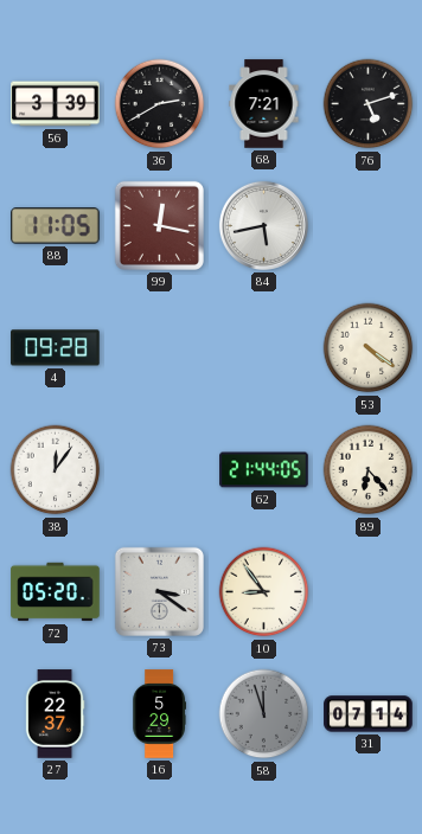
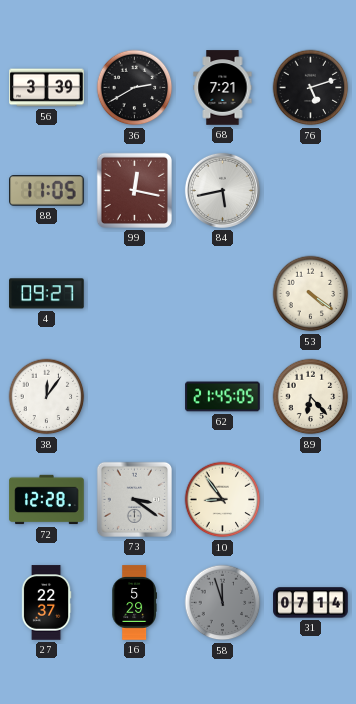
4: 09:28 -> 09:27 (47, 294)
62: 21:44 -> 21:45 (223, 397)
72: 05:20 -> 12:28 (47, 500)
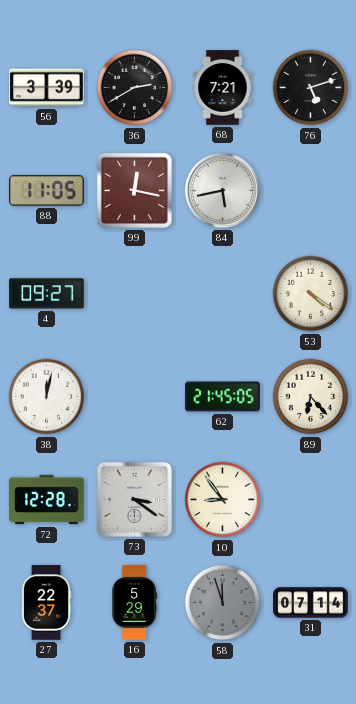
38: 12:06 -> 12:02 (47, 397)
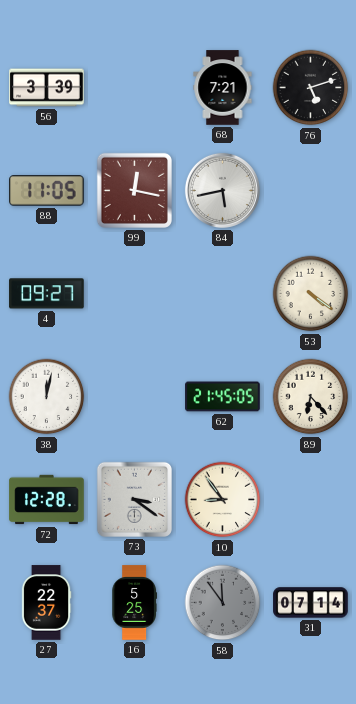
36: 2:40 -> none (135, 88)
16: 5:29 -> 5:25 (134, 603)
58: 11:57 -> 11:54 (223, 603)
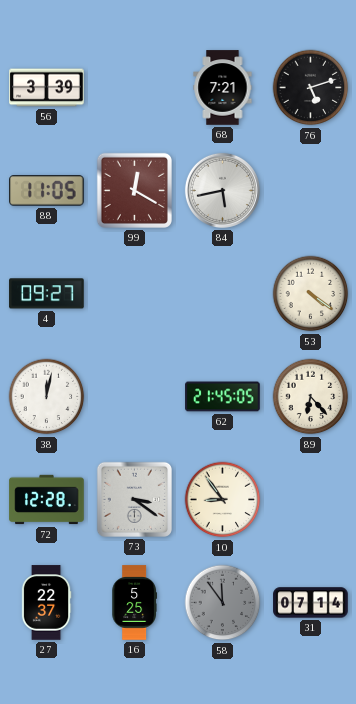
99: 12:17 -> 12:20 (134, 190)
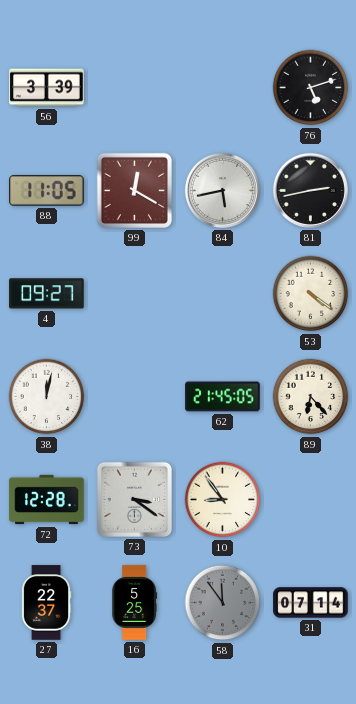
68: 7:21 -> none (223, 88)
81: none -> 2:43 (310, 190)
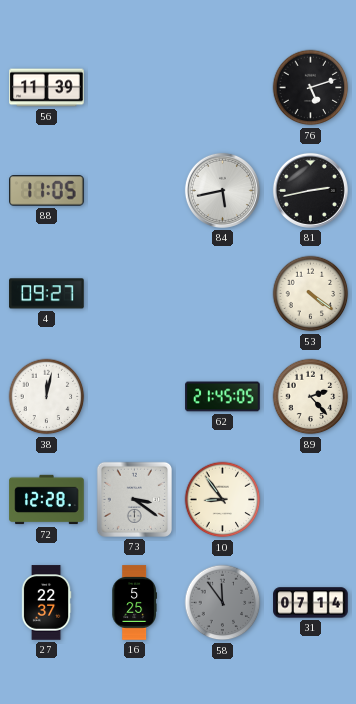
56: 3:39 -> 11:39 (47, 88)
99: 12:20 -> none (134, 190)
89: 6:23 -> 2:23 (311, 397)
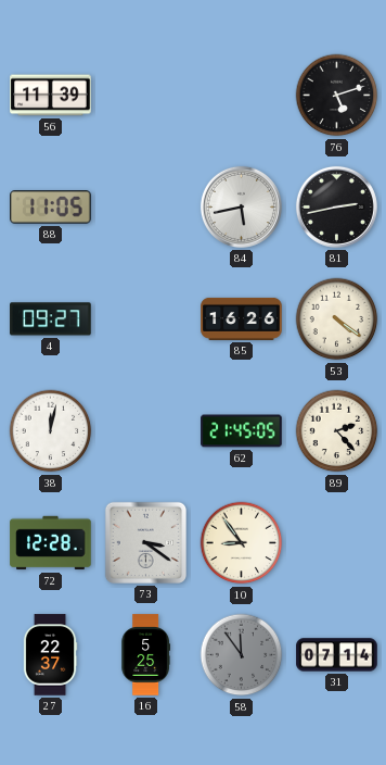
85: none -> 16:26 (242, 318)
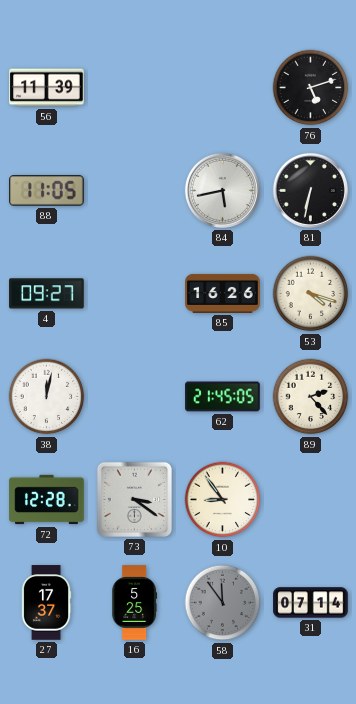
81: 2:43 -> 6:32 (310, 190)
53: 4:21 -> 4:18 (311, 294)
27: 22:37 -> 17:37 (46, 603)
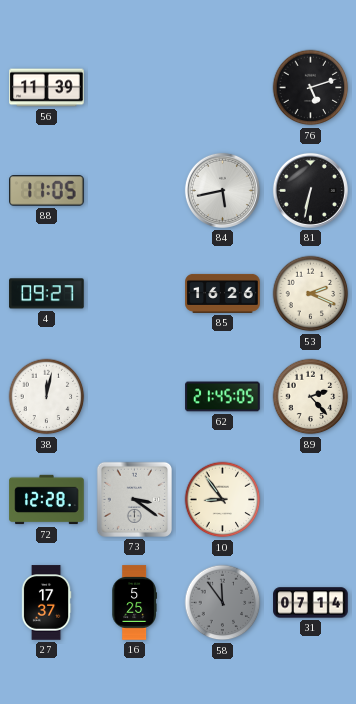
53: 4:18 -> 2:19 (311, 294)
